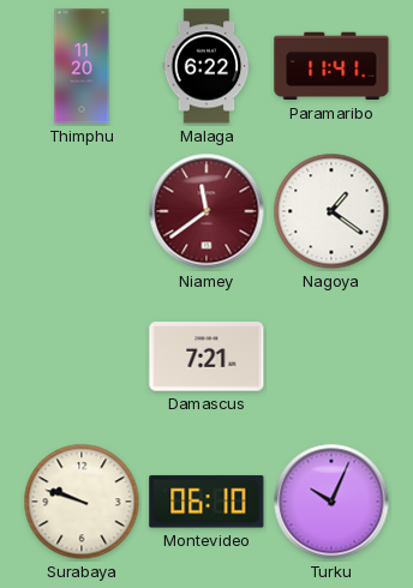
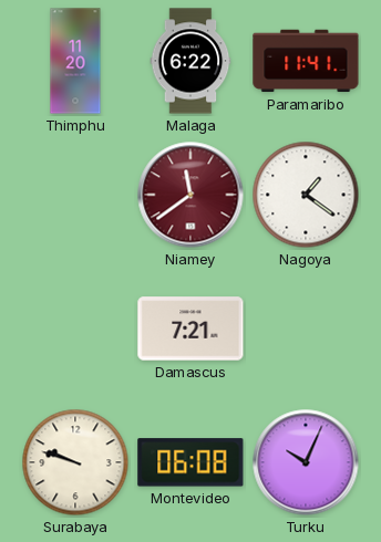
Montevideo: 06:10 -> 06:08 (190, 462)
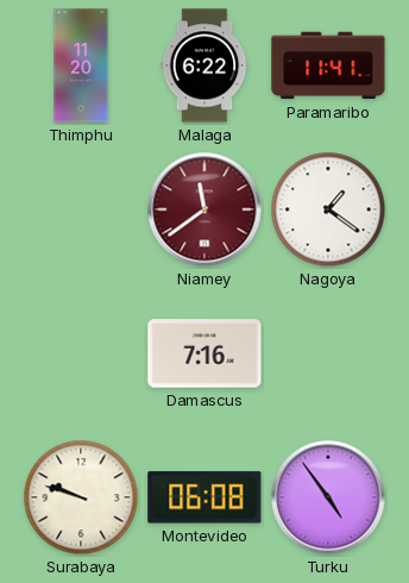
Damascus: 7:21 -> 7:16 (204, 353)
Turku: 10:04 -> 4:54 (328, 497)
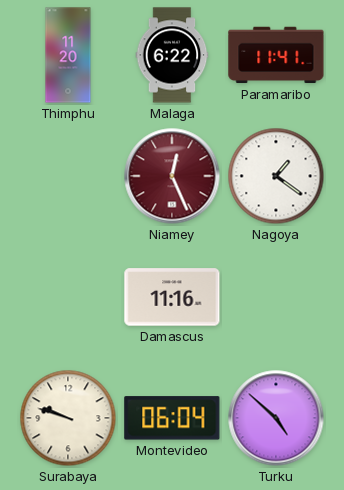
Niamey: 11:39 -> 12:26 (172, 176)
Damascus: 7:16 -> 11:16 (172, 297)
Montevideo: 06:08 -> 06:04 (172, 418)
Turku: 4:54 -> 4:52 (276, 418)
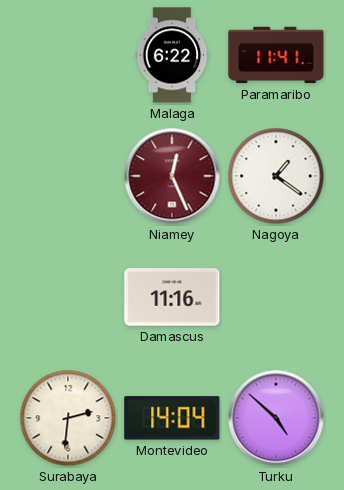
Thimphu: 11:20 -> none (68, 55)
Surabaya: 9:48 -> 2:31 (68, 418)
Montevideo: 06:04 -> 14:04 (172, 418)
